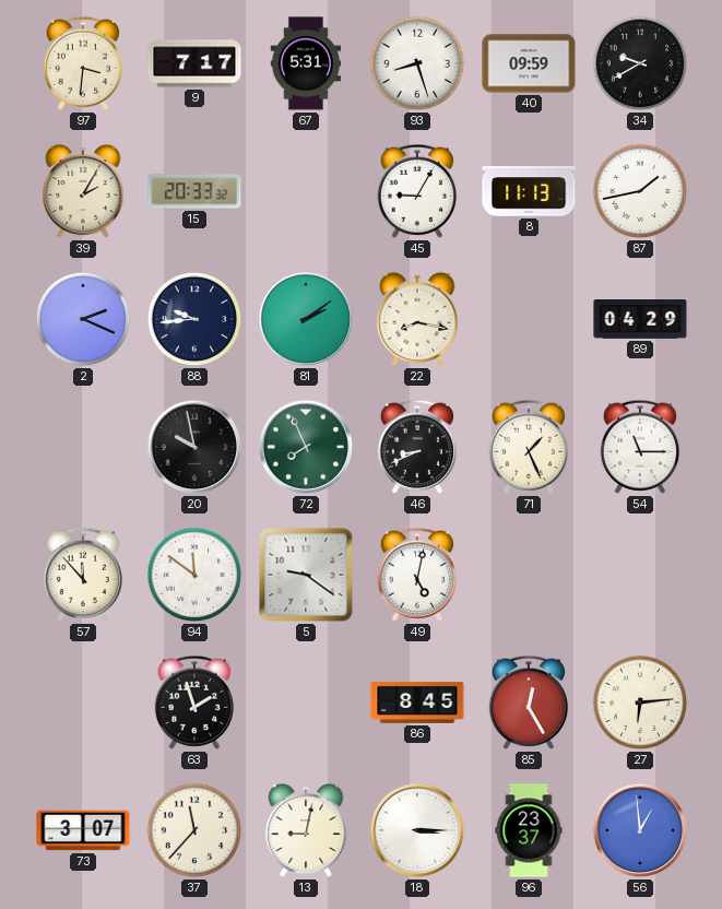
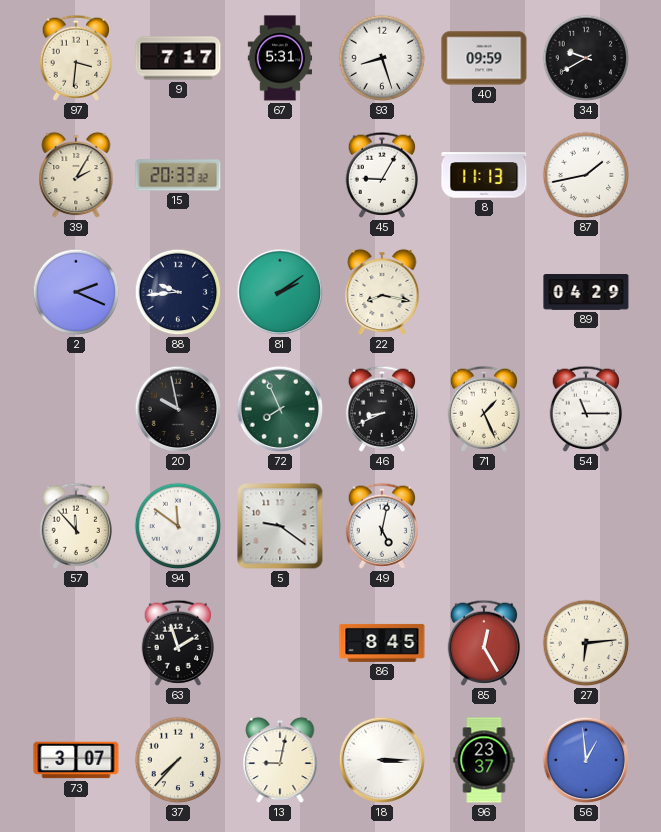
37: 11:37 -> 7:37 (178, 760)
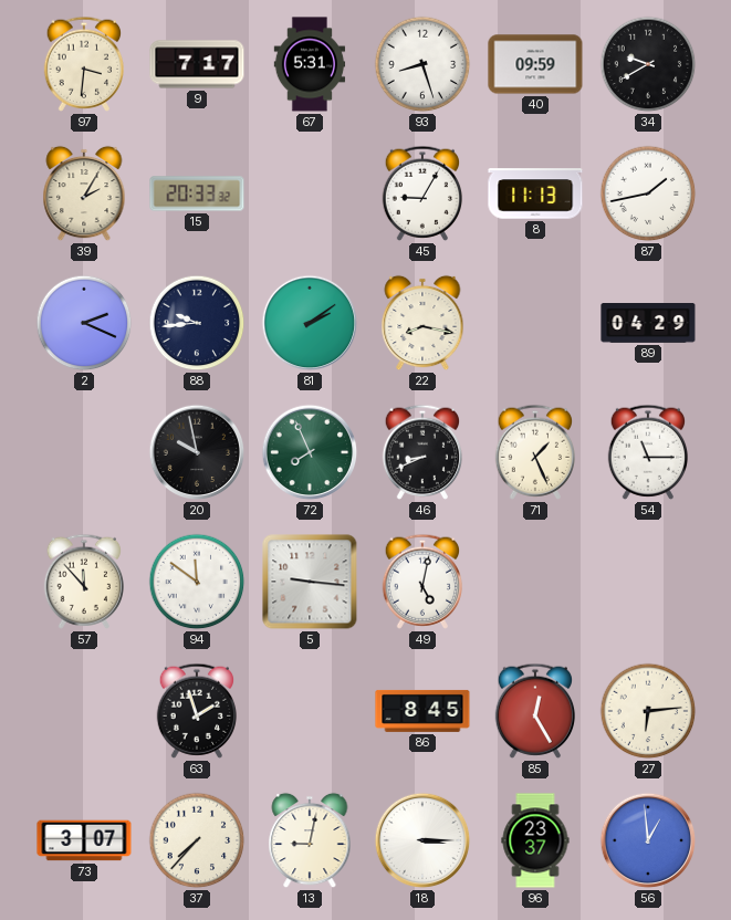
5: 9:21 -> 9:16 (310, 582)
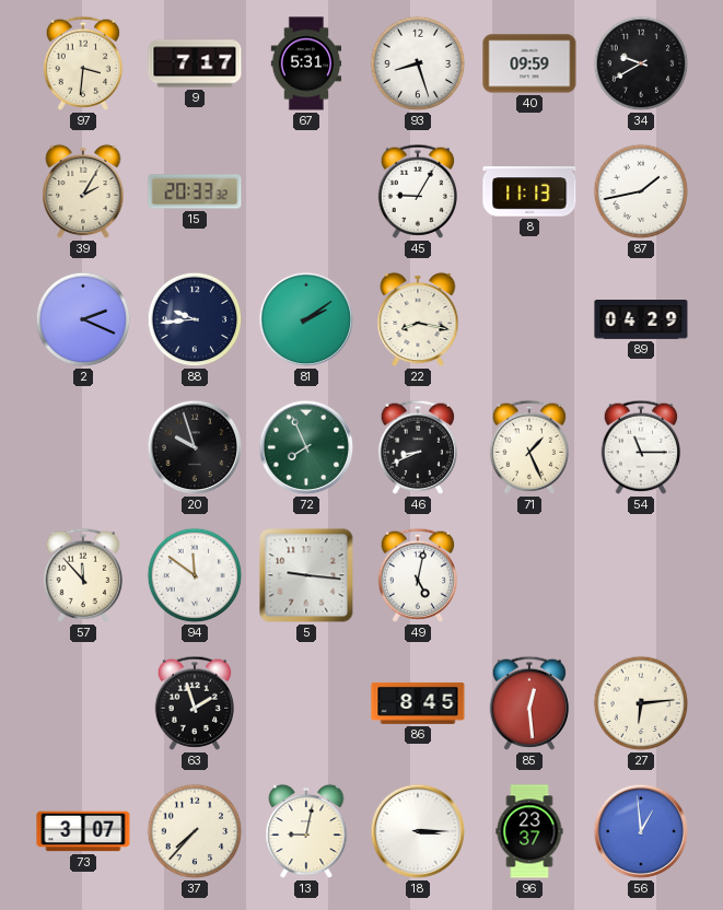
20: 9:58 -> 9:57 (195, 447)
85: 12:25 -> 12:29 (528, 703)
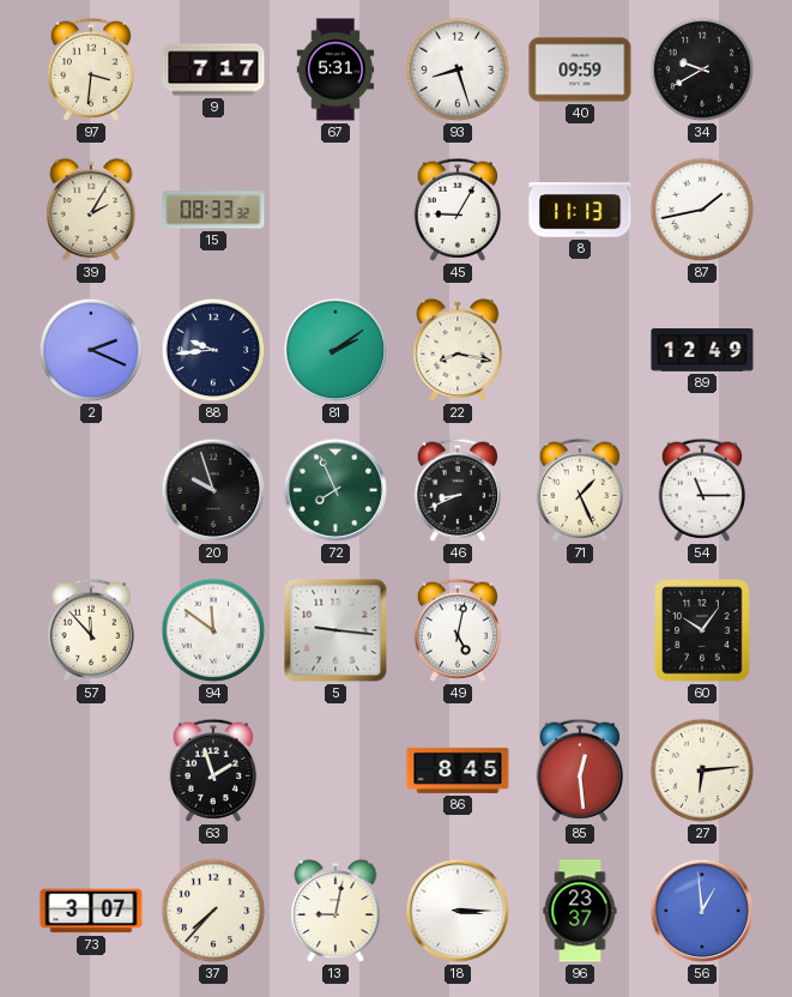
15: 20:33 -> 08:33 (213, 210)
89: 04:29 -> 12:49 (702, 351)
60: none -> 10:06 (702, 630)
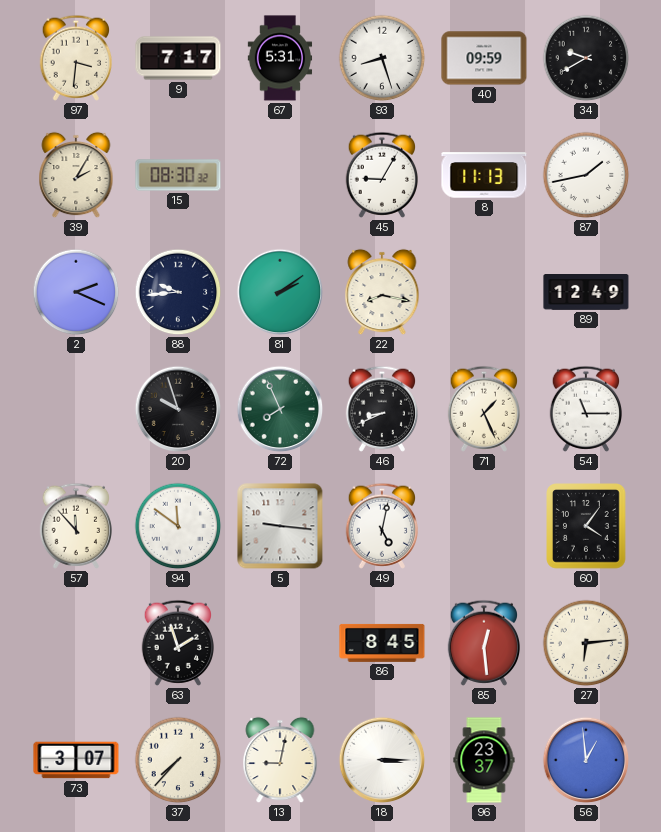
15: 08:33 -> 08:30 (178, 175)
60: 10:06 -> 4:06 (586, 526)
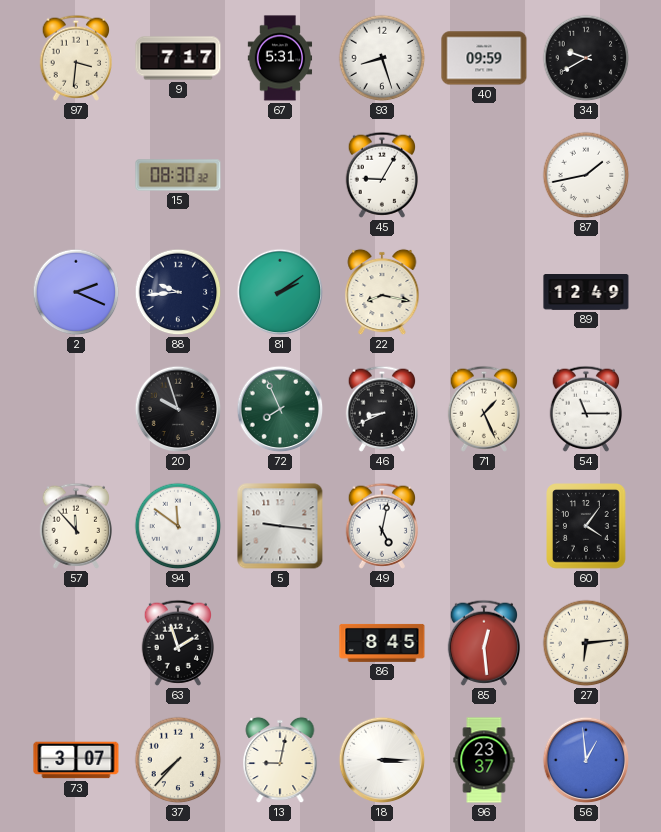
39: 2:05 -> none (76, 175)
8: 11:13 -> none (484, 175)
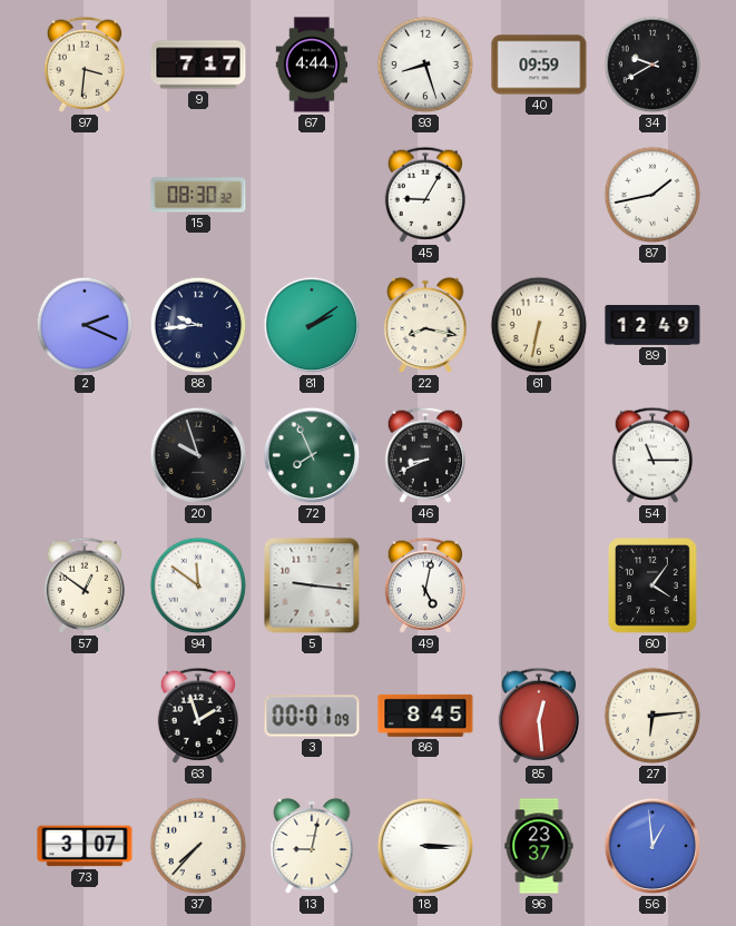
67: 5:31 -> 4:44 (312, 65)
61: none -> 6:32 (539, 325)
71: 1:26 -> none (483, 409)
57: 11:53 -> 12:51 (84, 585)
3: none -> 00:01 (312, 716)
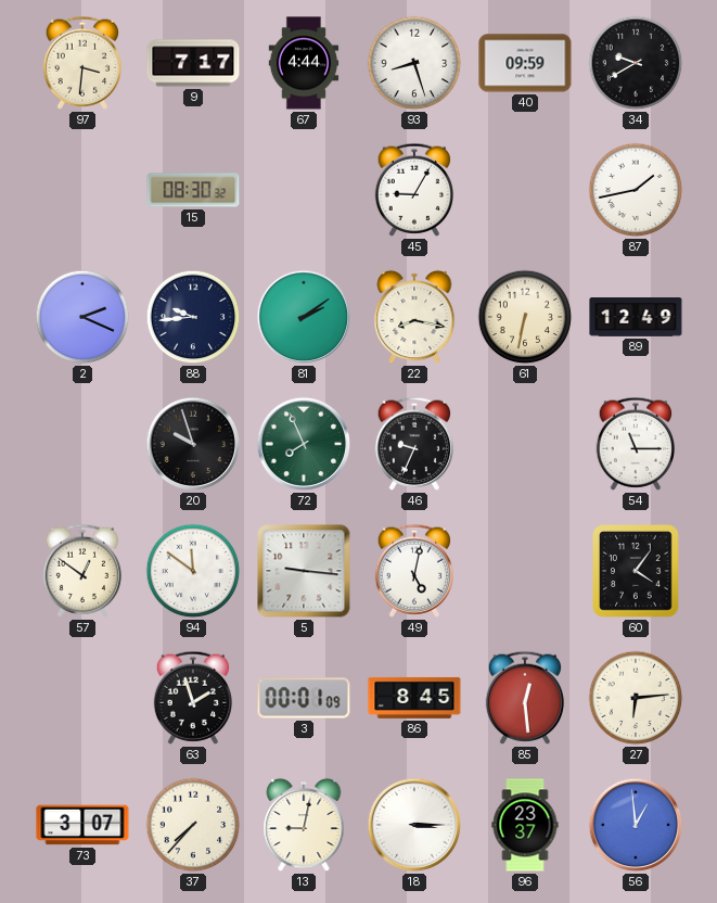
46: 8:41 -> 9:34 (413, 444)
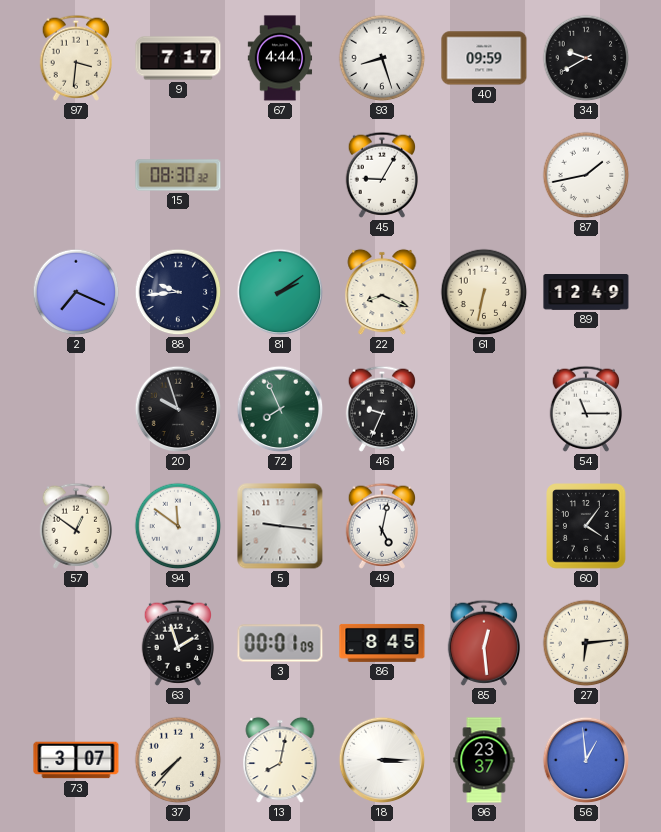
2: 2:19 -> 7:19 (76, 292)
22: 8:17 -> 8:19 (382, 292)
13: 9:02 -> 8:02 (280, 760)
